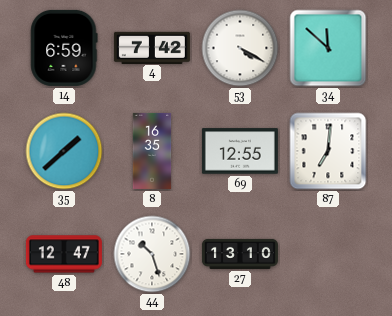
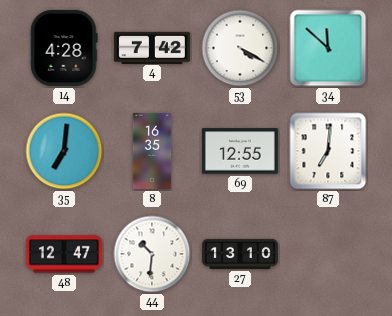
14: 6:59 -> 4:28 (64, 48)
35: 1:38 -> 7:01 (64, 151)
44: 10:27 -> 10:31 (152, 254)
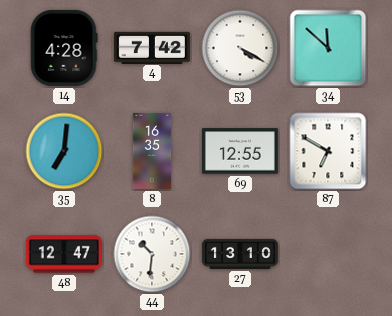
87: 7:01 -> 6:50 (328, 151)
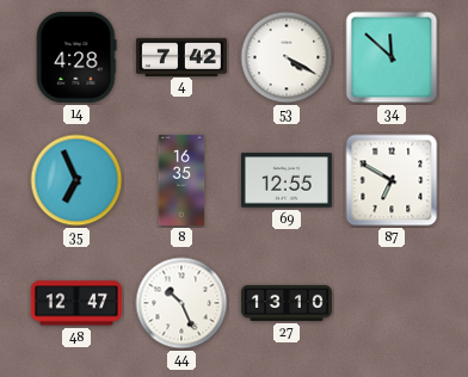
35: 7:01 -> 6:56 (76, 180)
44: 10:31 -> 10:26 (181, 303)
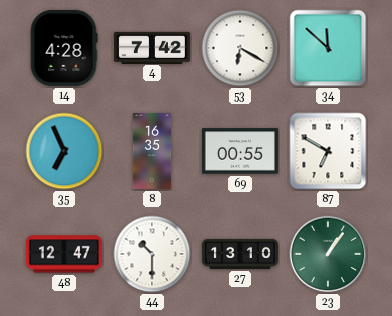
53: 4:20 -> 6:20 (240, 48)
69: 12:55 -> 00:55 (240, 151)
44: 10:26 -> 10:30 (152, 254)
23: none -> 1:06 (328, 254)
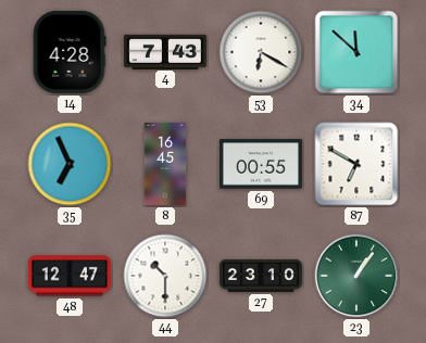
4: 7:42 -> 7:43 (165, 51)
8: 16:35 -> 16:45 (165, 164)
27: 13:10 -> 23:10 (261, 276)
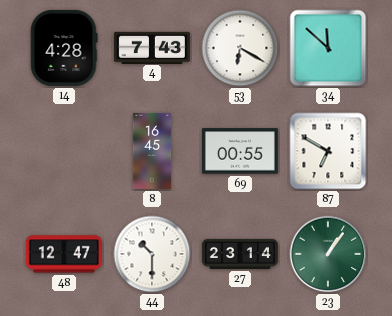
35: 6:56 -> none (70, 164)
27: 23:10 -> 23:14 (240, 254)
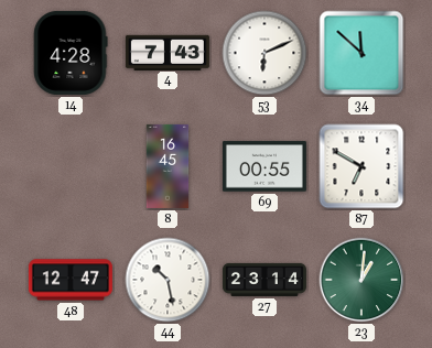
53: 6:20 -> 6:11 (264, 53)
44: 10:30 -> 10:28 (168, 280)
23: 1:06 -> 1:01 (361, 280)
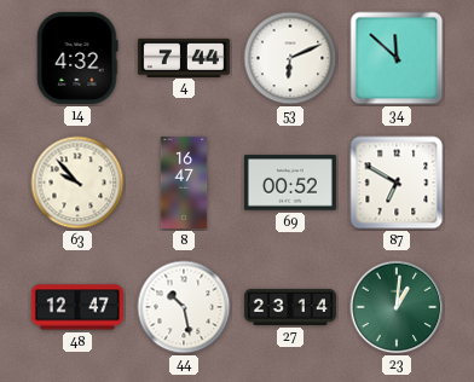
14: 4:28 -> 4:32 (77, 58)
4: 7:43 -> 7:44 (184, 57)
63: none -> 9:53 (77, 183)
8: 16:45 -> 16:47 (184, 183)
69: 00:55 -> 00:52 (290, 183)
